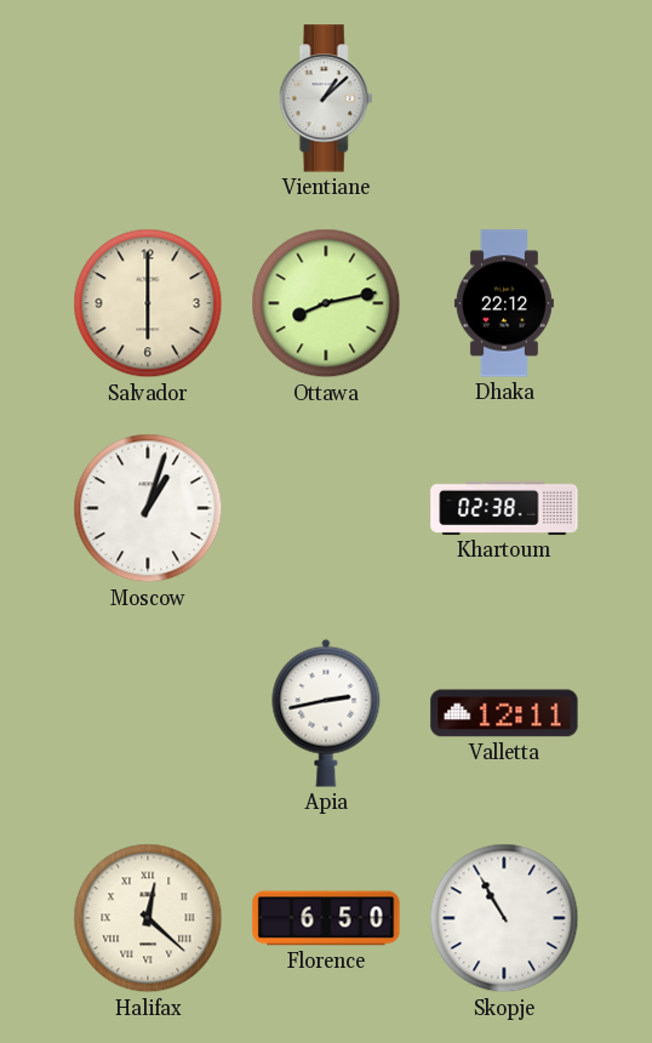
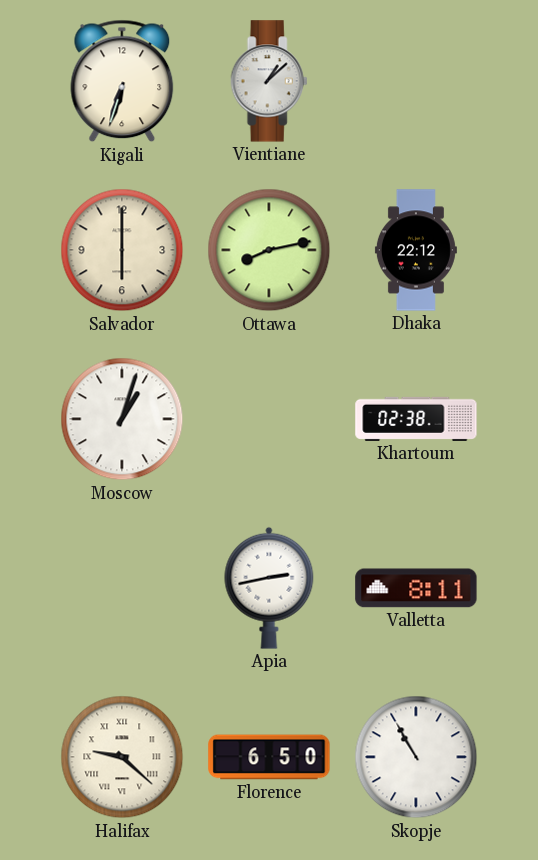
Kigali: none -> 6:33 (122, 81)
Valletta: 12:11 -> 8:11 (416, 588)
Halifax: 12:22 -> 9:22 (122, 757)
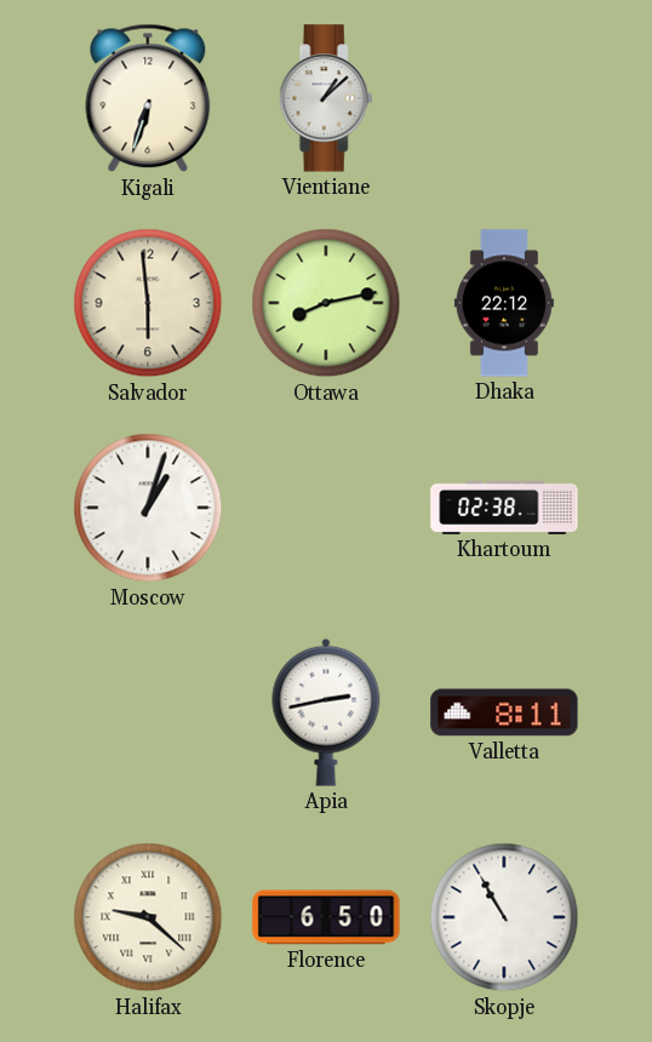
Salvador: 6:00 -> 5:59 (148, 303)
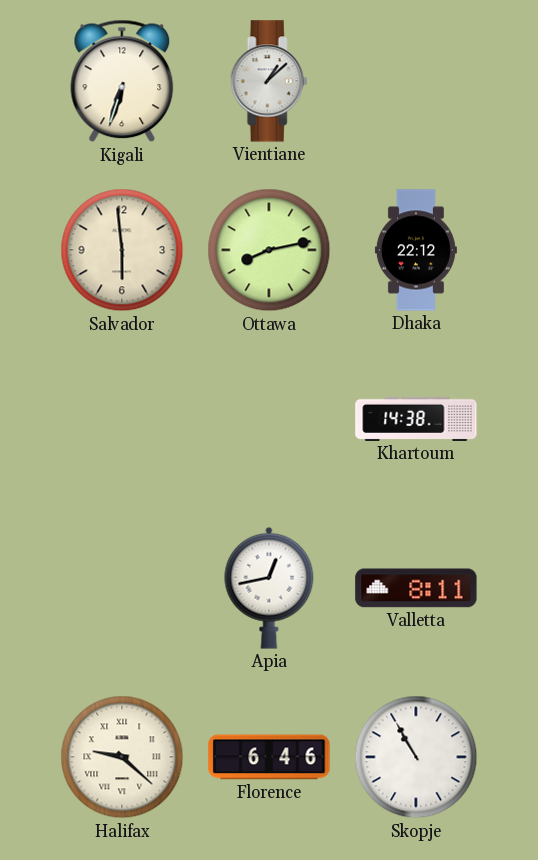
Moscow: 1:03 -> none (148, 508)
Khartoum: 02:38 -> 14:38 (416, 419)
Apia: 2:43 -> 12:43 (269, 588)
Florence: 6:50 -> 6:46 (269, 757)
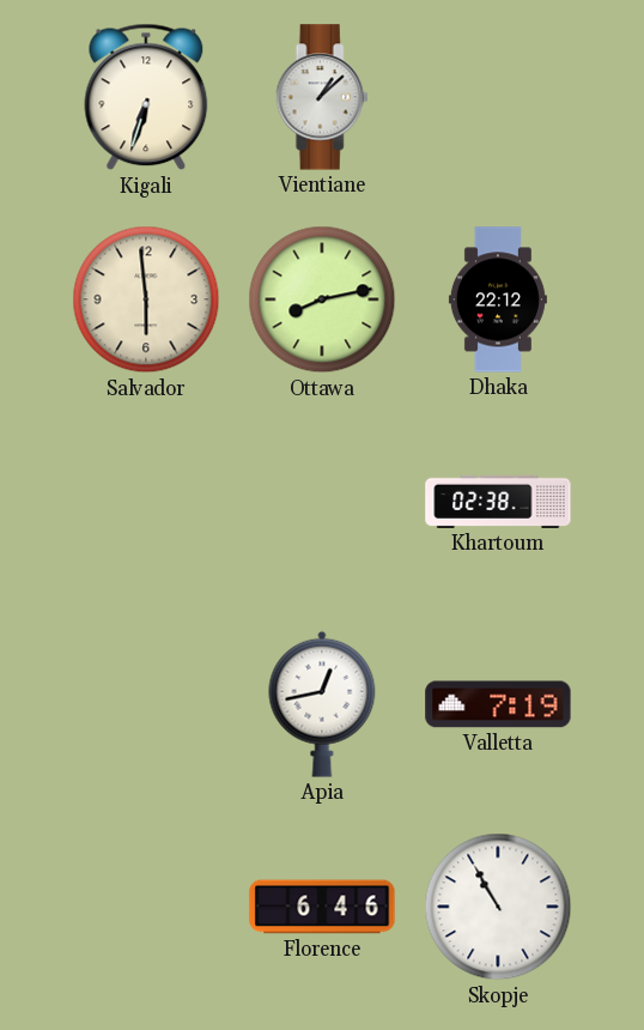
Khartoum: 14:38 -> 02:38 (498, 502)
Valletta: 8:11 -> 7:19 (498, 704)
Halifax: 9:22 -> none (122, 757)
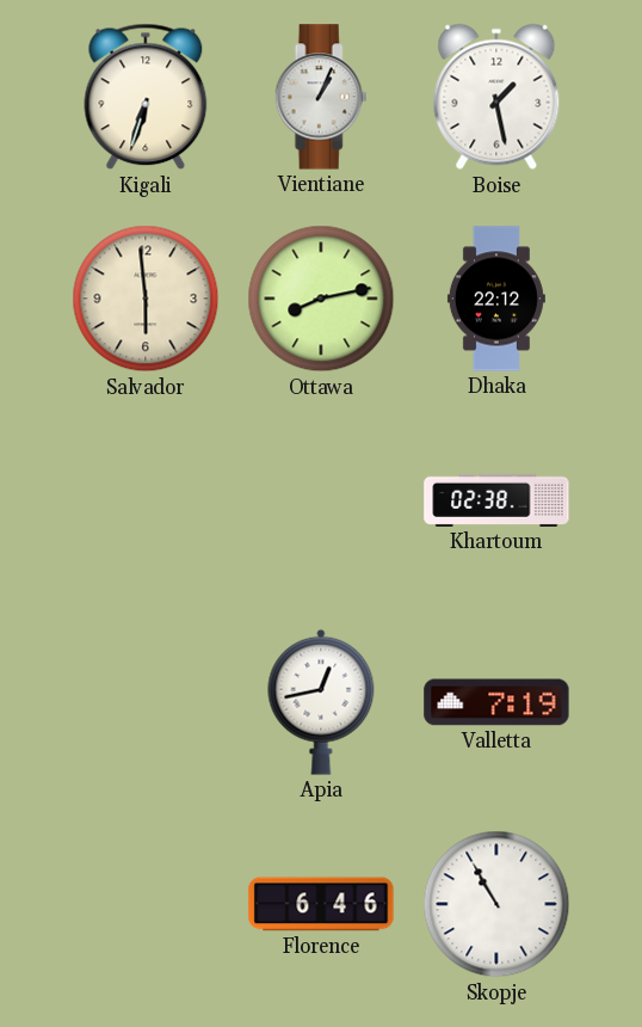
Vientiane: 1:08 -> 1:04 (321, 97)
Boise: none -> 1:28 (496, 97)
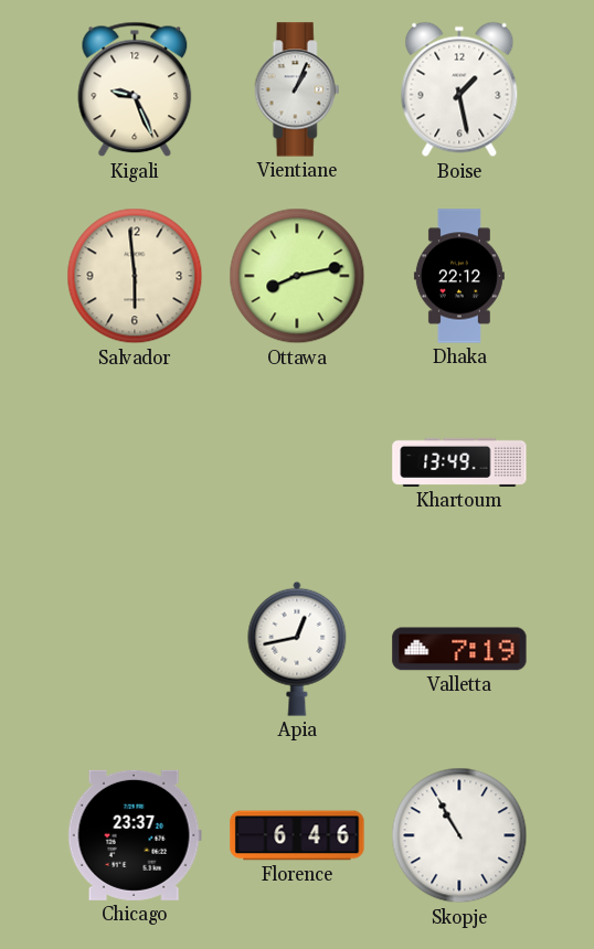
Kigali: 6:33 -> 9:26 (135, 89)
Khartoum: 02:38 -> 13:49 (459, 462)
Chicago: none -> 23:37 (135, 835)
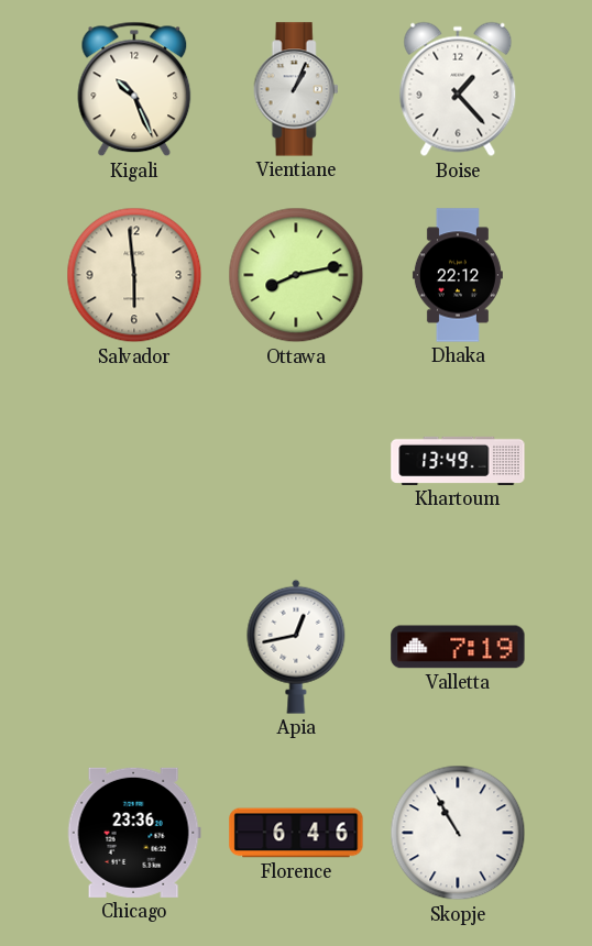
Kigali: 9:26 -> 10:26 (134, 89)
Boise: 1:28 -> 1:23 (458, 89)
Chicago: 23:37 -> 23:36 (134, 833)
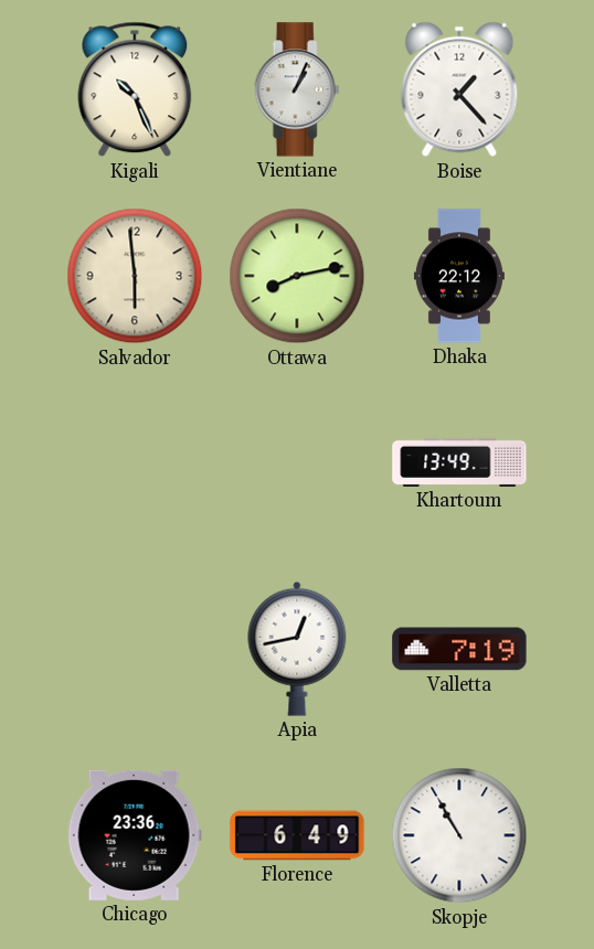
Florence: 6:46 -> 6:49 (297, 835)
